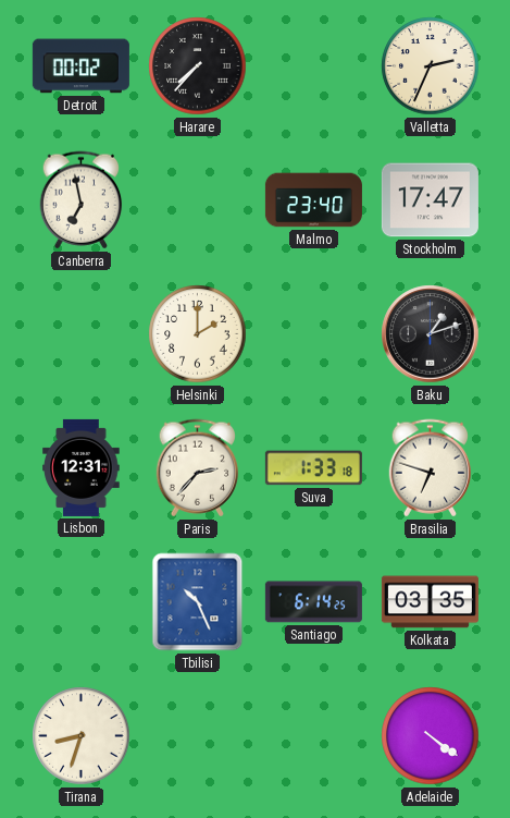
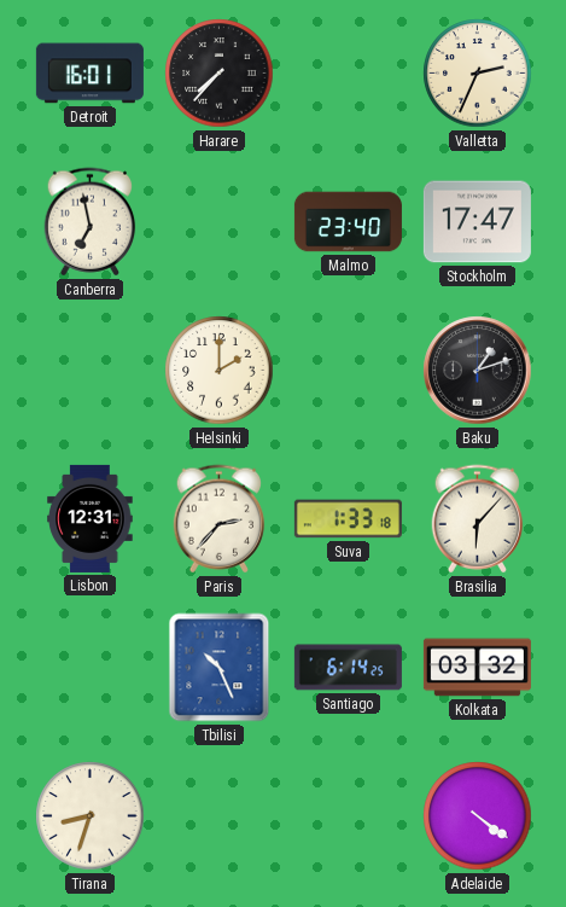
Detroit: 00:02 -> 16:01 (89, 74)
Brasilia: 6:48 -> 6:07 (478, 519)
Kolkata: 03:35 -> 03:32 (477, 668)
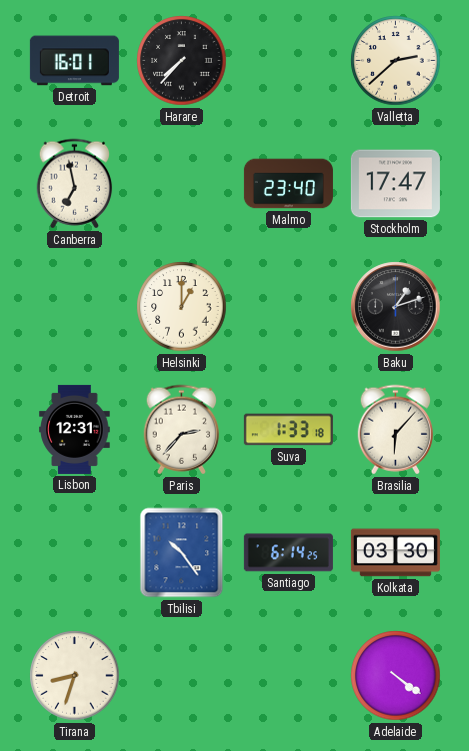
Valletta: 2:34 -> 2:38 (396, 61)
Helsinki: 2:00 -> 1:00 (182, 307)
Tbilisi: 10:26 -> 10:24 (182, 553)
Kolkata: 03:32 -> 03:30 (395, 553)
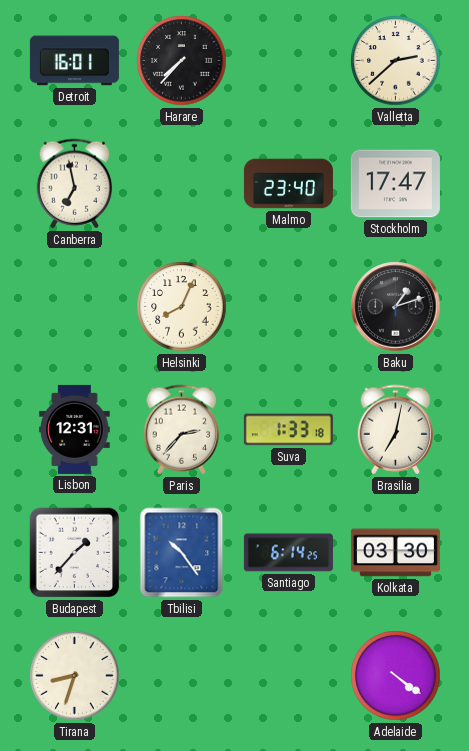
Helsinki: 1:00 -> 8:04 (182, 307)
Brasilia: 6:07 -> 7:02 (396, 430)
Budapest: none -> 1:37 (75, 553)
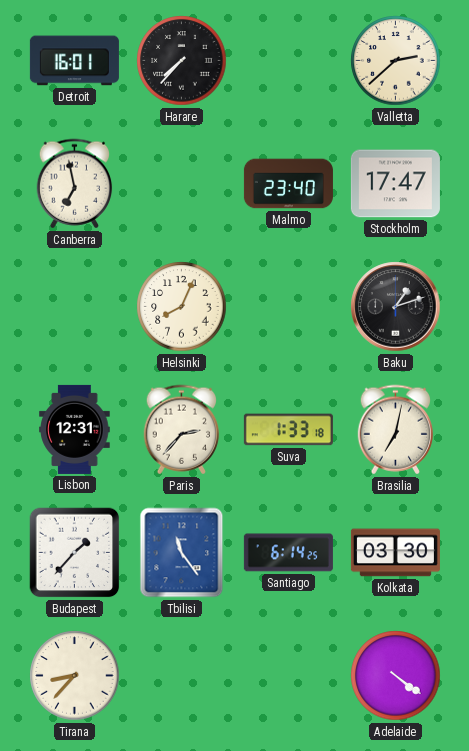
Tbilisi: 10:24 -> 11:24 (182, 553)
Tirana: 8:33 -> 8:37 (75, 676)
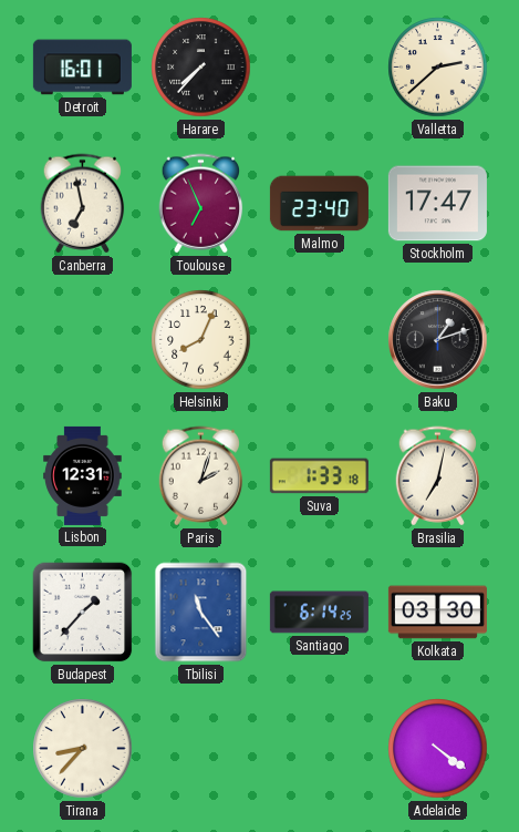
Toulouse: none -> 6:56 (201, 204)
Paris: 2:37 -> 2:03 (201, 476)
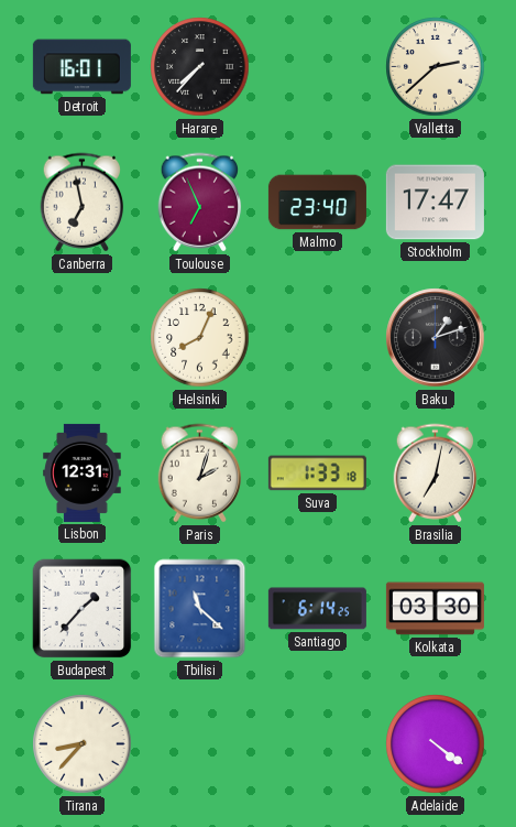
Tbilisi: 11:24 -> 11:22 (200, 609)
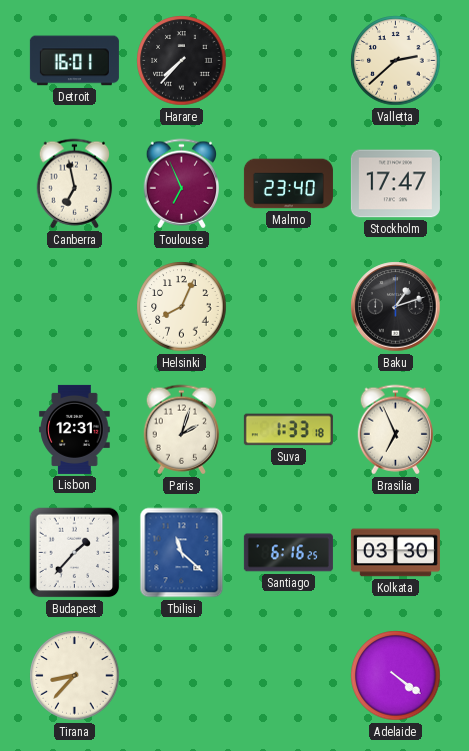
Brasilia: 7:02 -> 6:56 (396, 430)
Santiago: 6:14 -> 6:16 (288, 553)
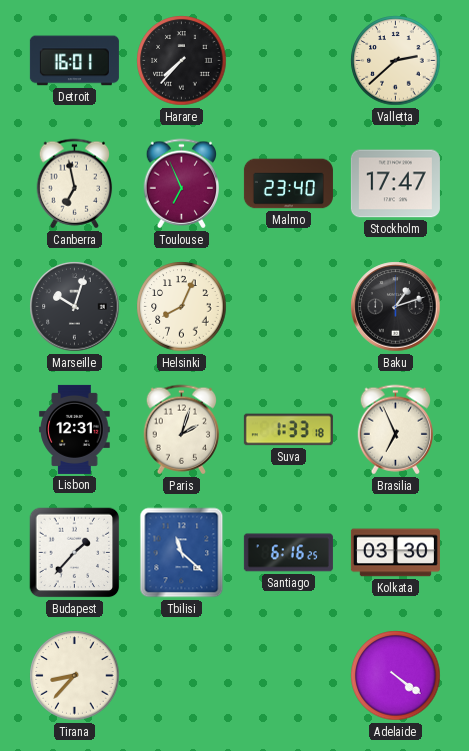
Marseille: none -> 10:03 (75, 307)
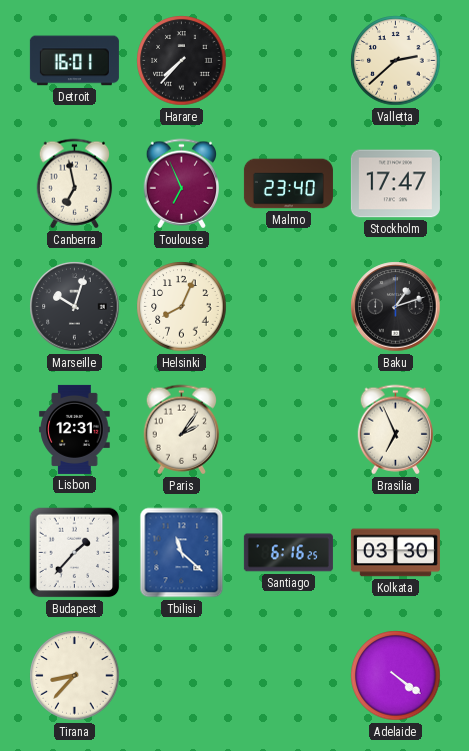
Paris: 2:03 -> 2:06 (182, 430)
Suva: 1:33 -> none (288, 430)
